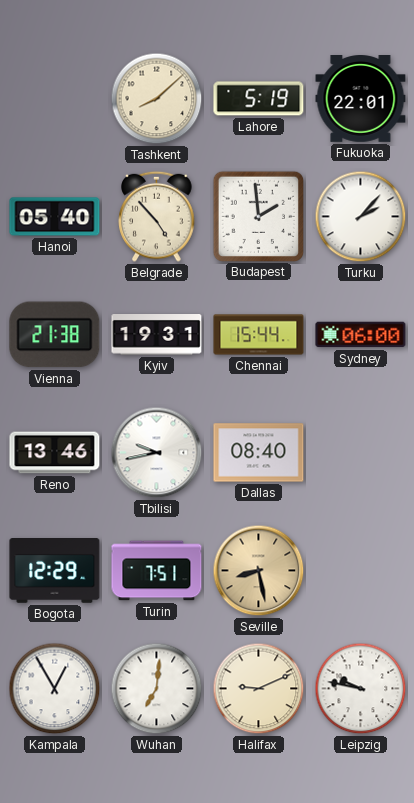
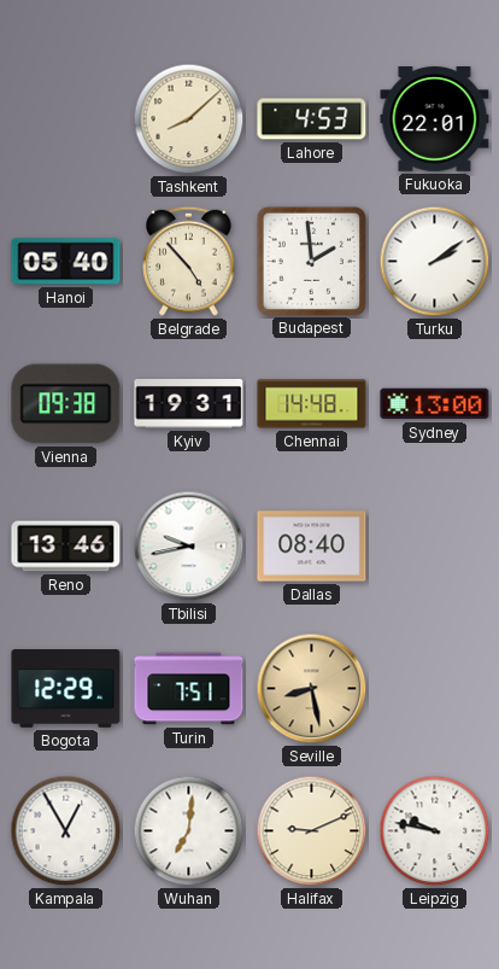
Lahore: 5:19 -> 4:53 (312, 119)
Turku: 2:07 -> 2:09 (435, 262)
Vienna: 21:38 -> 09:38 (66, 404)
Chennai: 15:44 -> 14:48 (312, 404)
Sydney: 06:00 -> 13:00 (435, 404)
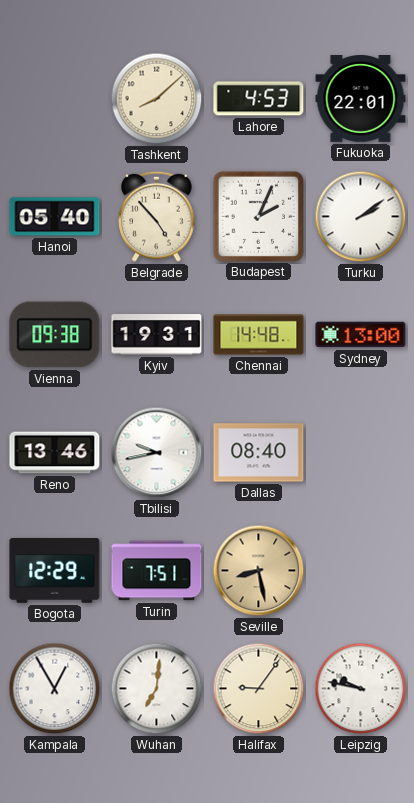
Budapest: 1:59 -> 2:04 (258, 216)
Halifax: 9:11 -> 9:06 (259, 689)
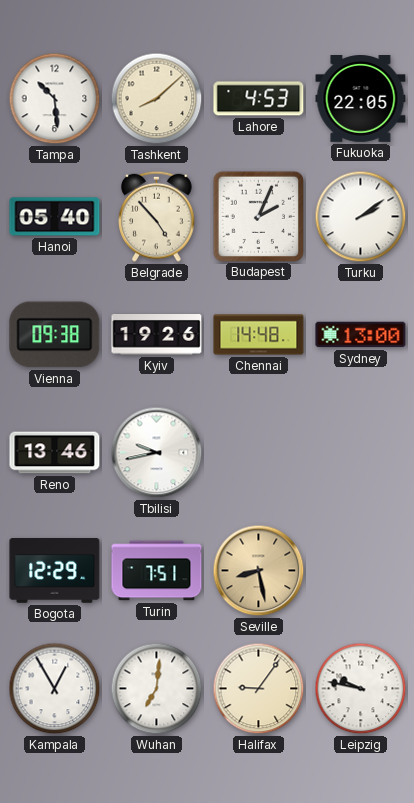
Tampa: none -> 10:29 (55, 99)
Fukuoka: 22:01 -> 22:05 (361, 99)
Kyiv: 19:31 -> 19:26 (157, 335)
Dallas: 08:40 -> none (259, 453)
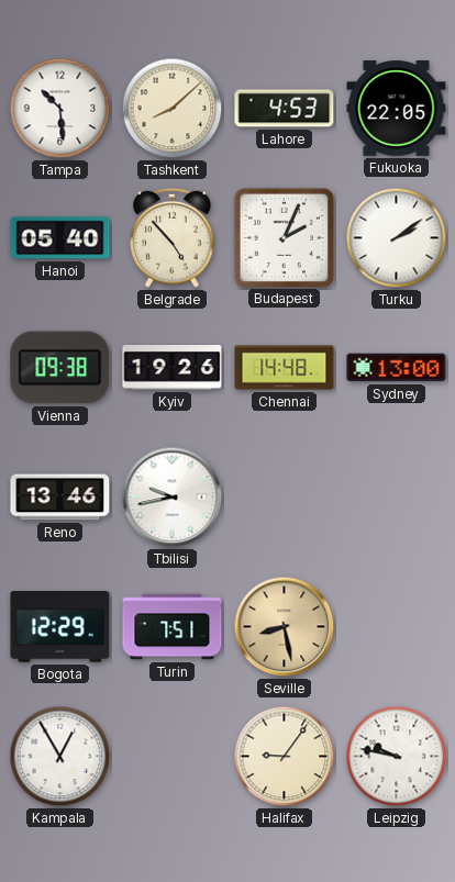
Wuhan: 7:01 -> none (157, 689)
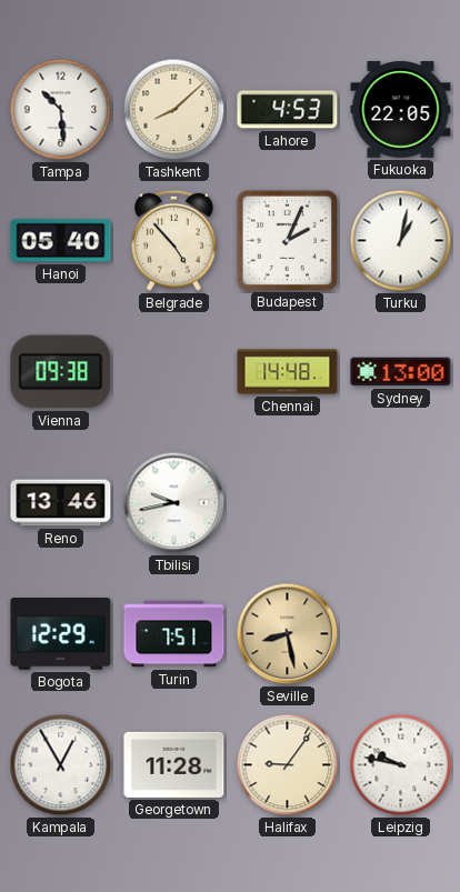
Turku: 2:09 -> 1:02 (401, 241)
Kyiv: 19:26 -> none (173, 368)
Georgetown: none -> 11:28 (174, 764)
